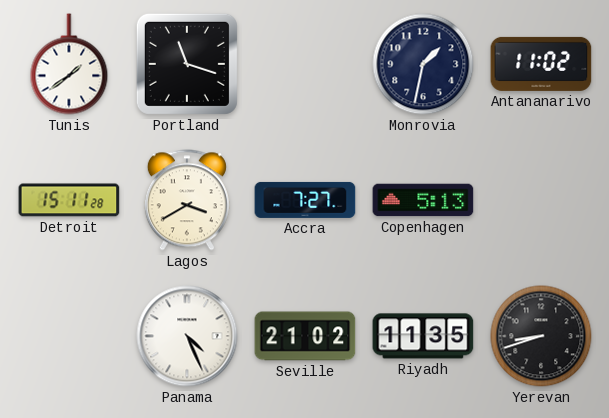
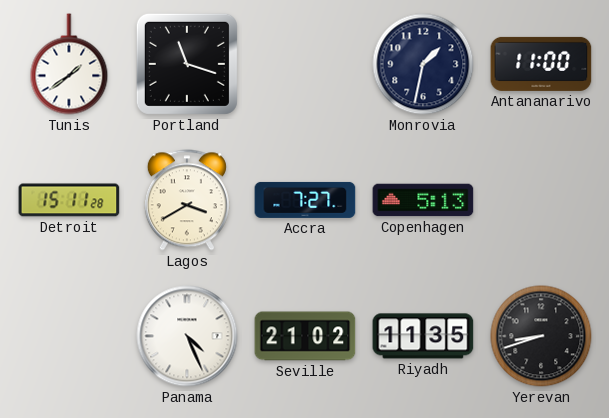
Antananarivo: 11:02 -> 11:00 (541, 64)
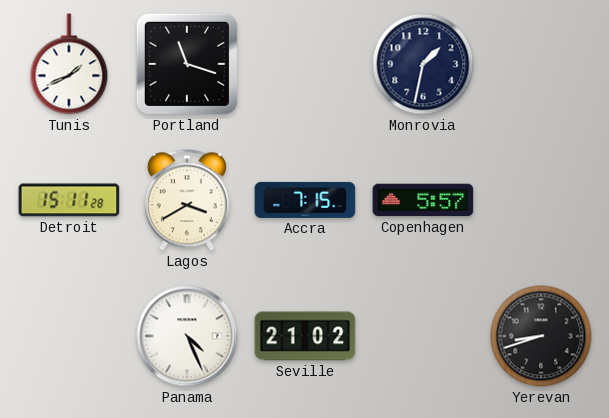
Tunis: 1:39 -> 1:41 (69, 64)
Antananarivo: 11:00 -> none (541, 64)
Accra: 7:27 -> 7:15 (305, 200)
Copenhagen: 5:13 -> 5:57 (423, 200)
Riyadh: 11:35 -> none (423, 336)
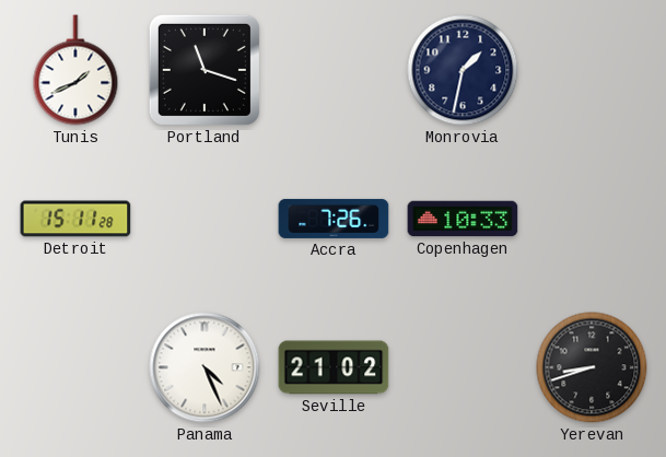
Lagos: 3:40 -> none (187, 200)
Accra: 7:15 -> 7:26 (334, 219)
Copenhagen: 5:57 -> 10:33 (463, 219)
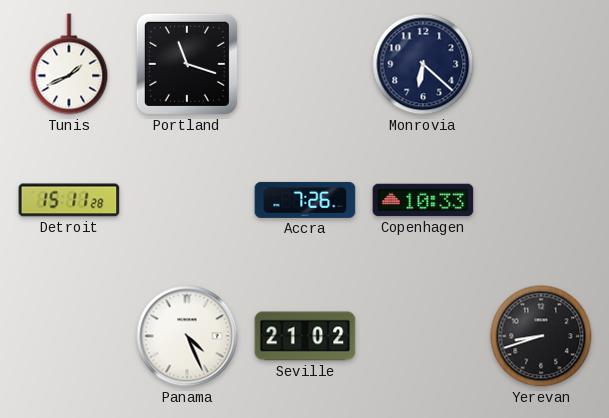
Monrovia: 1:32 -> 6:22 (423, 64)
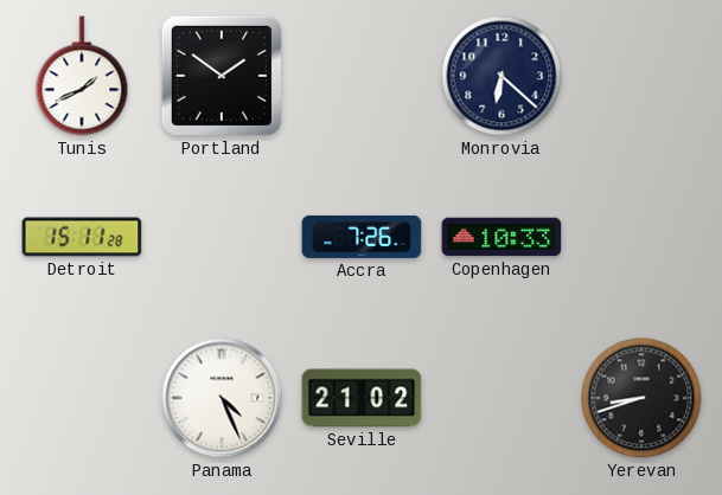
Portland: 11:18 -> 1:51 (222, 76)
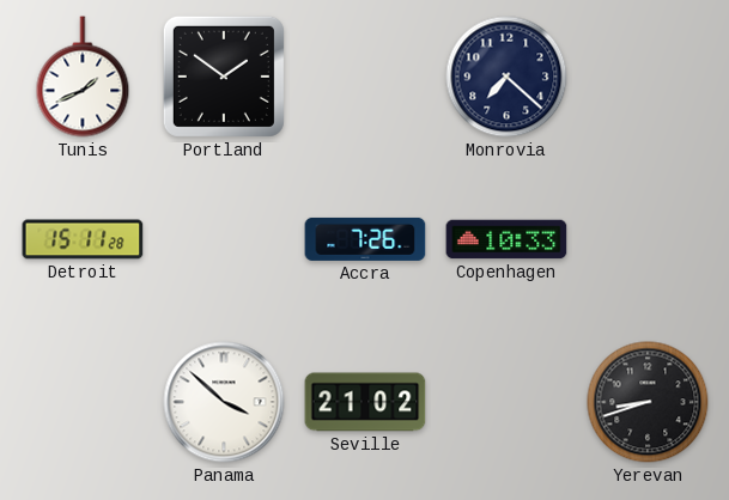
Monrovia: 6:22 -> 7:22 (506, 77)
Panama: 4:26 -> 3:52 (224, 402)
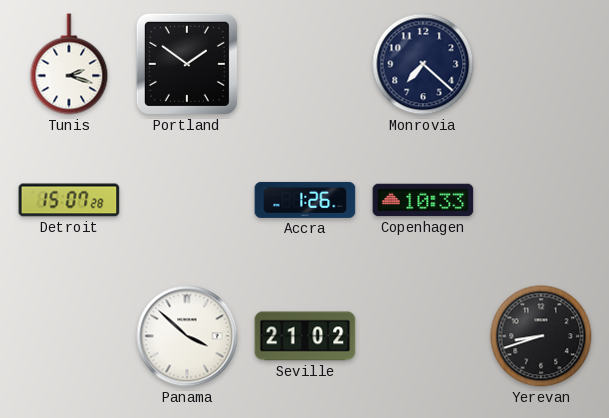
Tunis: 1:41 -> 2:18 (69, 64)
Detroit: 15:11 -> 15:07 (69, 200)
Accra: 7:26 -> 1:26 (305, 200)
